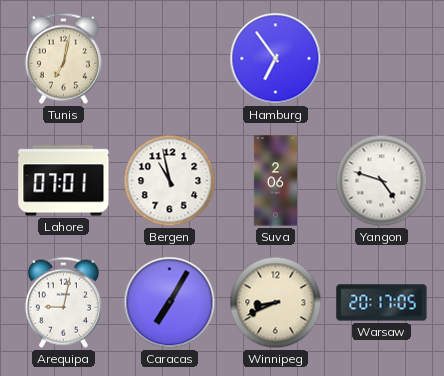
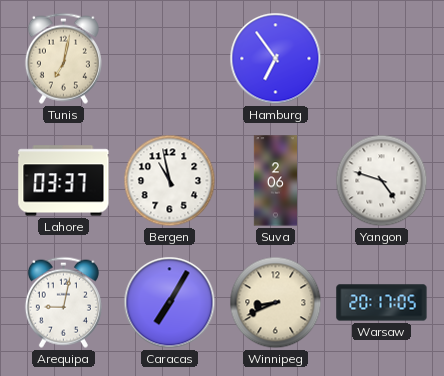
Lahore: 07:01 -> 03:37 (64, 181)
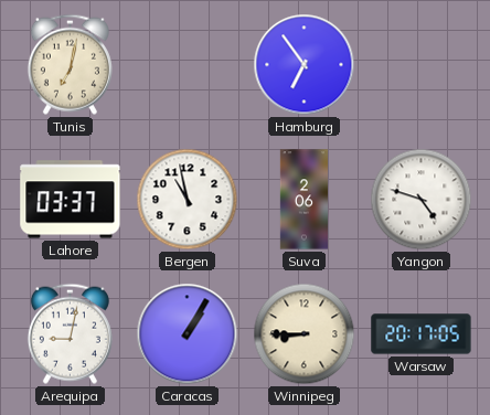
Caracas: 7:05 -> 1:05 (188, 334)
Winnipeg: 8:41 -> 8:45 (305, 334)
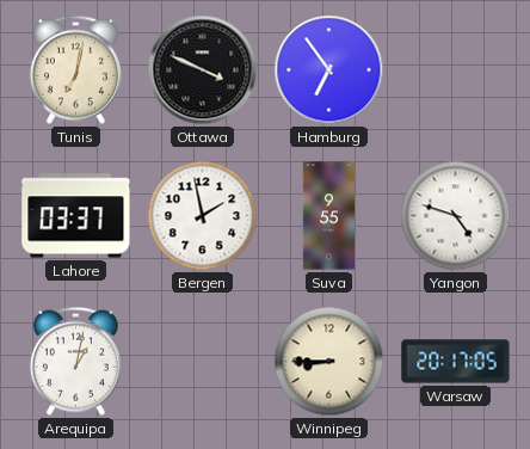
Ottawa: none -> 3:49 (203, 70)
Bergen: 10:58 -> 1:58 (203, 216)
Suva: 2:06 -> 9:55 (328, 216)
Arequipa: 9:02 -> 1:02 (75, 361)
Caracas: 1:05 -> none (188, 334)
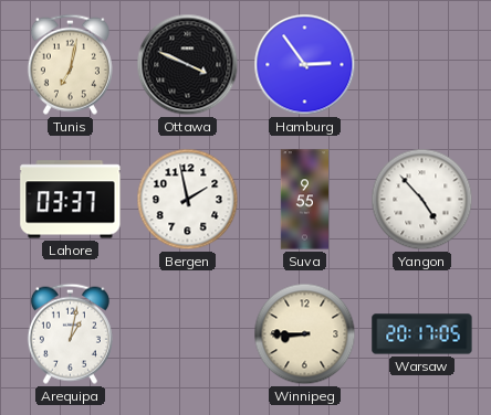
Hamburg: 6:54 -> 2:54 (305, 65)
Yangon: 4:48 -> 4:53 (422, 200)
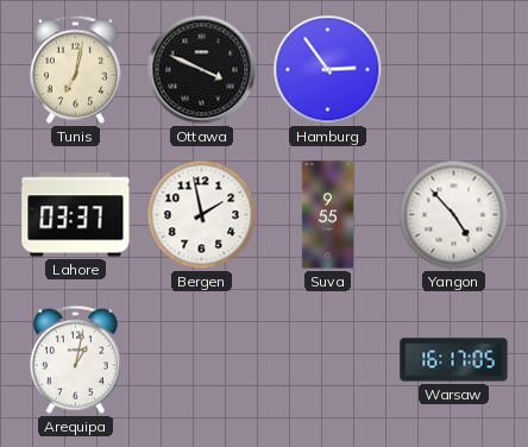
Winnipeg: 8:45 -> none (305, 334)
Warsaw: 20:17 -> 16:17 (454, 360)
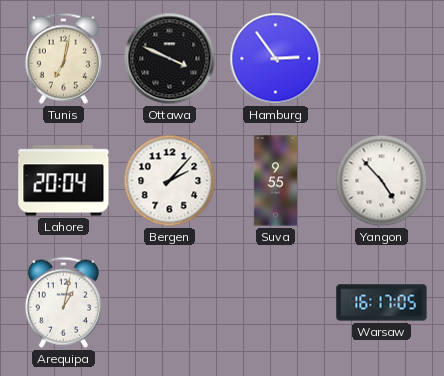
Lahore: 03:37 -> 20:04 (64, 181)
Bergen: 1:58 -> 2:07 (170, 181)
